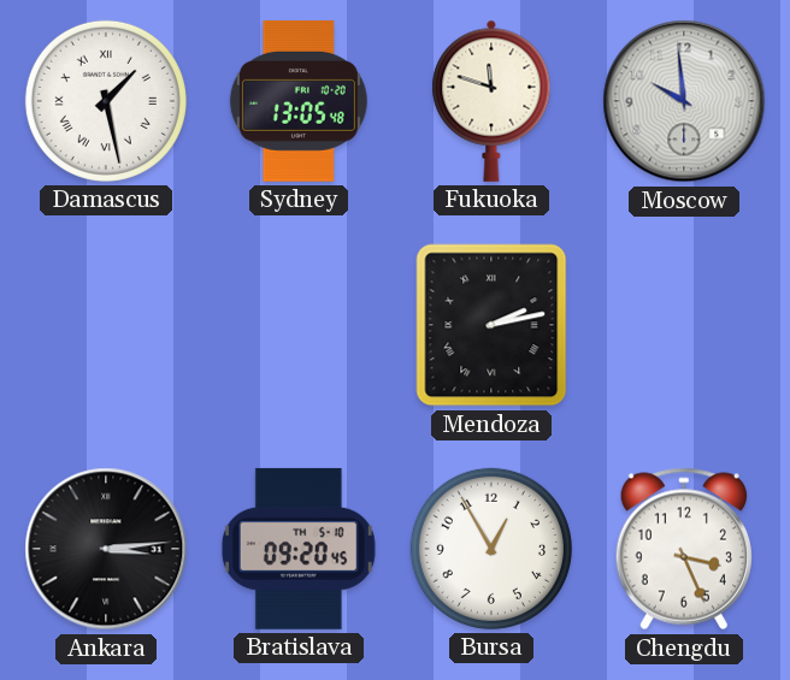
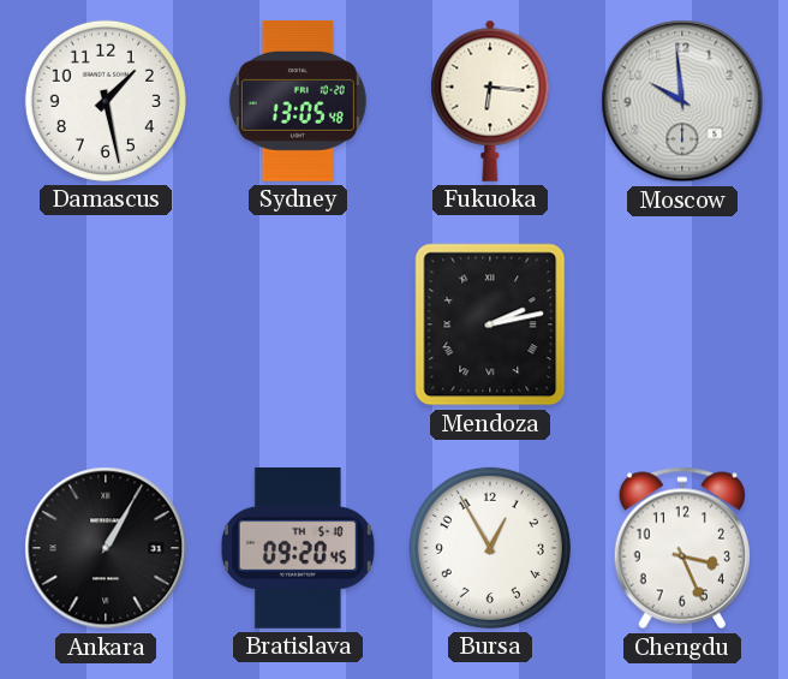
Damascus numerals: Roman -> Arabic (106, 101)
Fukuoka: 11:48 -> 6:16 (490, 101)
Ankara: 3:14 -> 1:05 (106, 548)
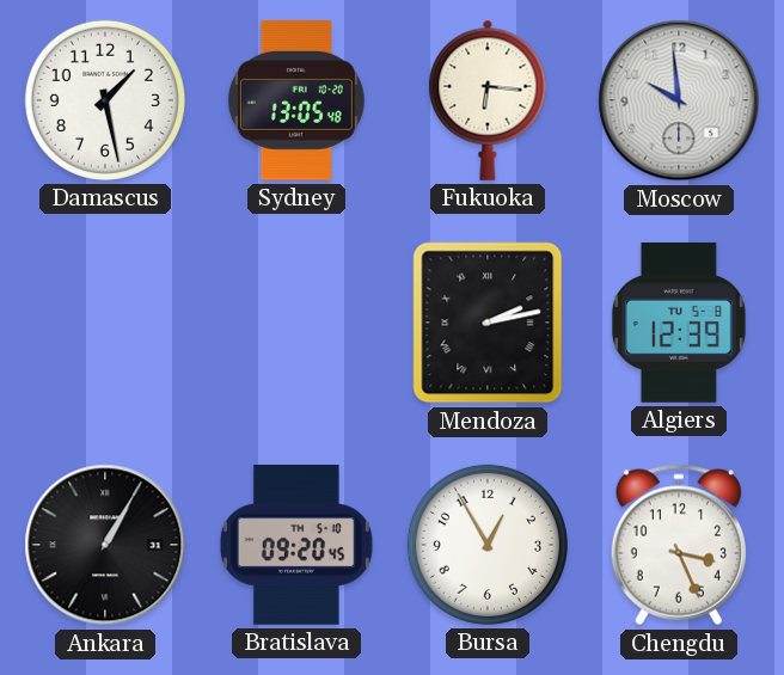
Algiers: none -> 12:39 (679, 323)
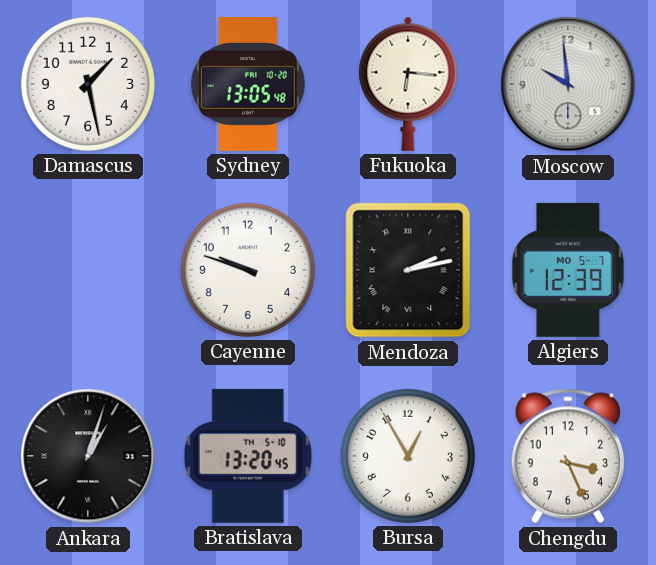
Cayenne: none -> 9:48 (248, 270)
Algiers date: TU 5-8 -> MO 5-7 (568, 270)
Ankara: 1:05 -> 1:03 (88, 456)
Bratislava: 09:20 -> 13:20 (248, 456)
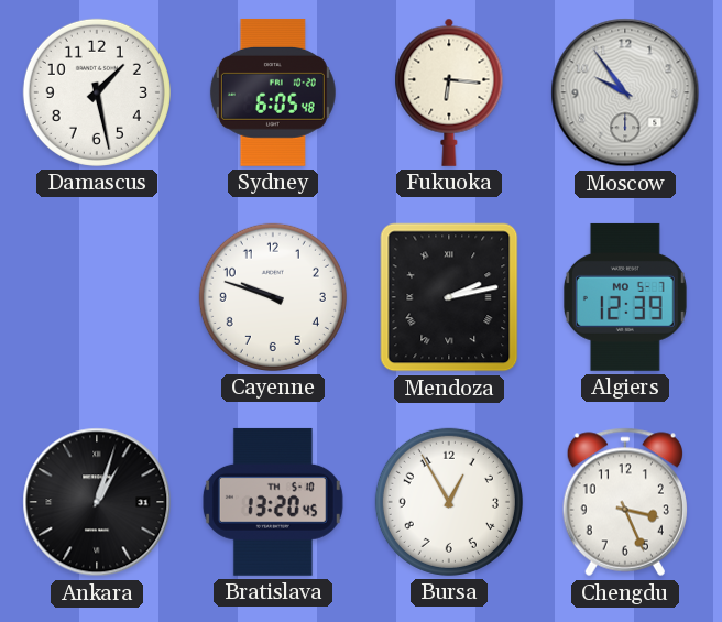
Sydney: 13:05 -> 6:05 (273, 92)
Moscow: 9:59 -> 9:54 (625, 92)
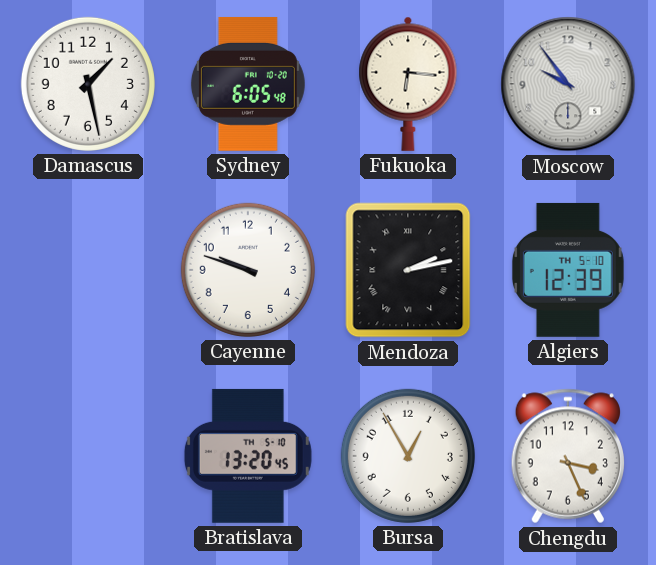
Algiers date: MO 5-7 -> TH 5-10 (568, 270)
Ankara: 1:03 -> none (97, 502)
